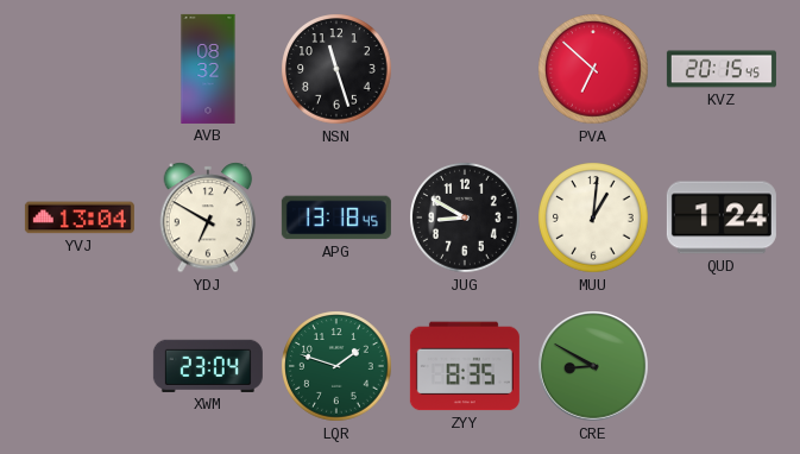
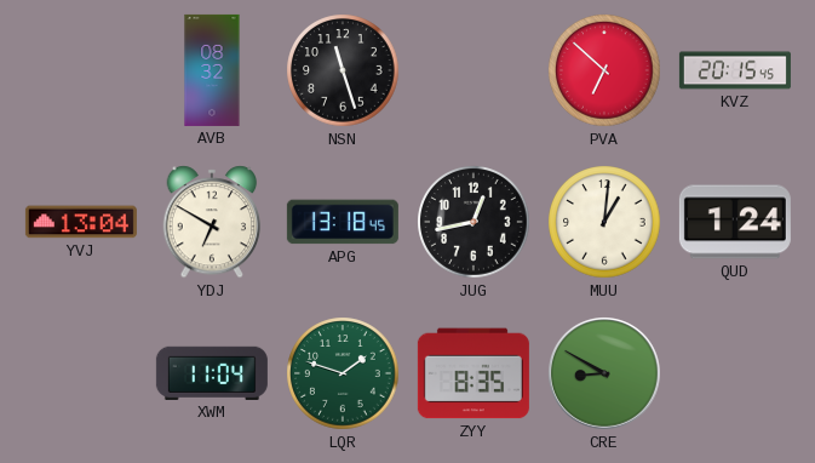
JUG: 8:50 -> 12:43 (473, 222)
XWM: 23:04 -> 11:04 (212, 373)
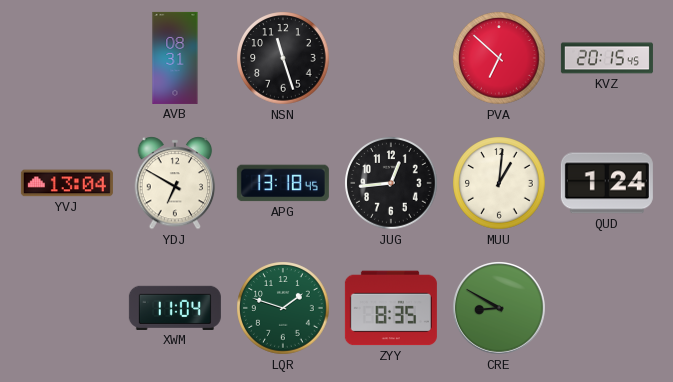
AVB: 08:32 -> 08:31 (175, 58)
JUG: 12:43 -> 12:44 (391, 183)
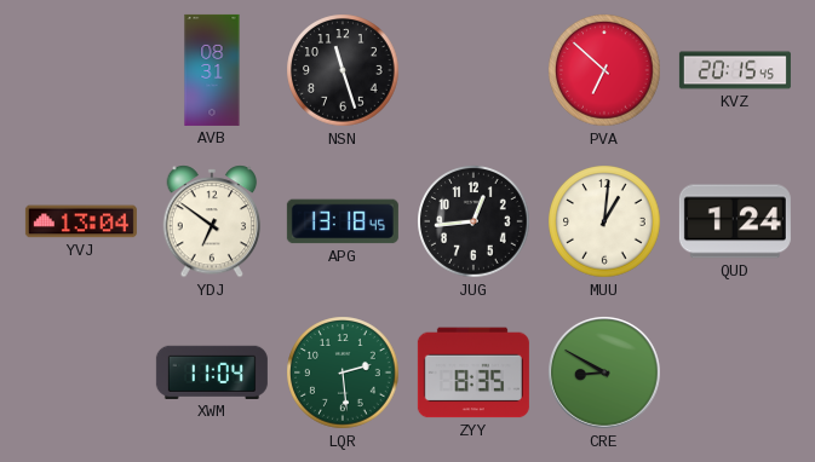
YDJ: 6:50 -> 6:51 (212, 221)
LQR: 1:48 -> 2:29 (343, 373)
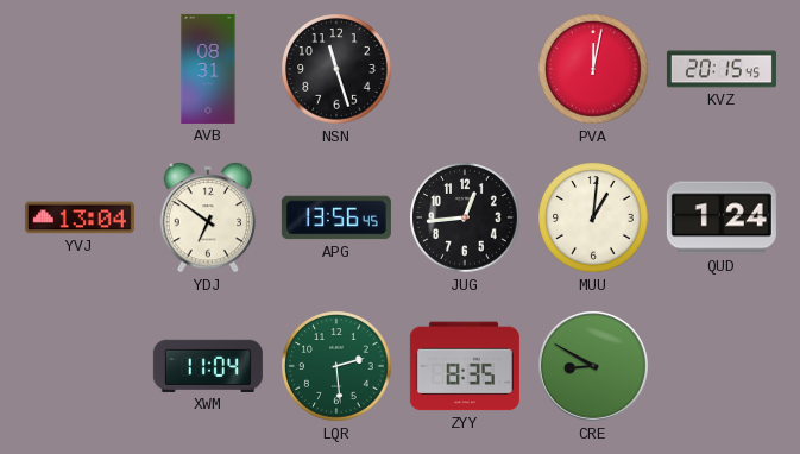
PVA: 6:52 -> 12:02 (593, 69)
APG: 13:18 -> 13:56 (336, 217)
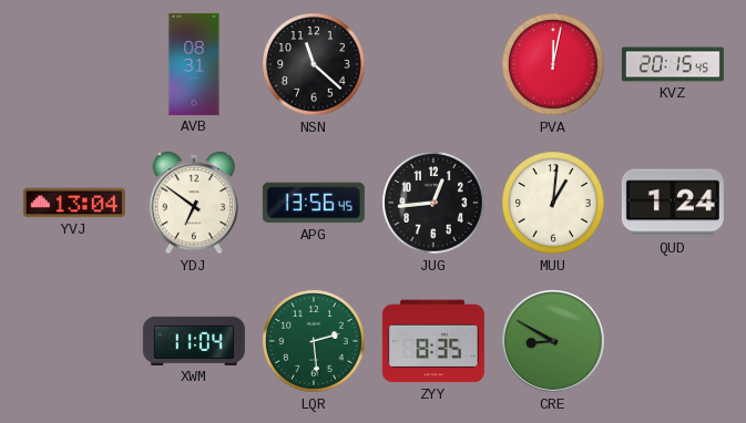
NSN: 11:27 -> 11:22 (314, 64)
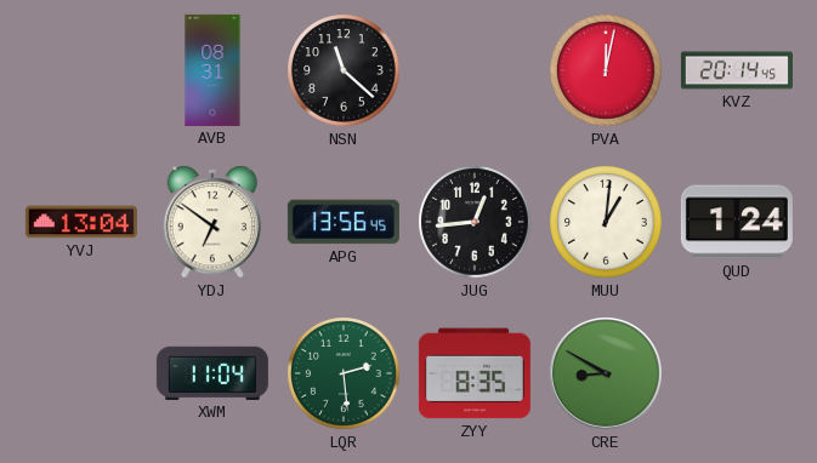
KVZ: 20:15 -> 20:14 (737, 70)
